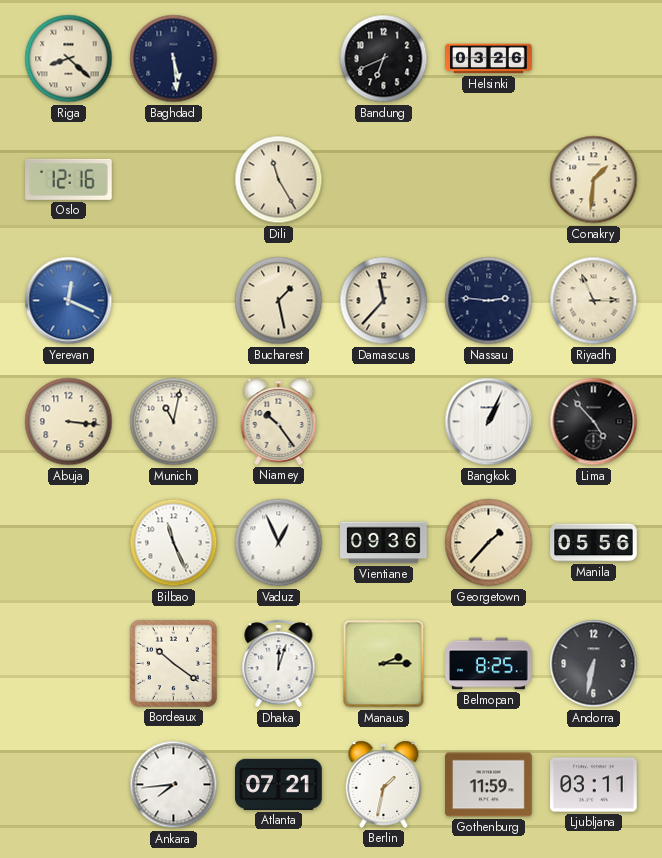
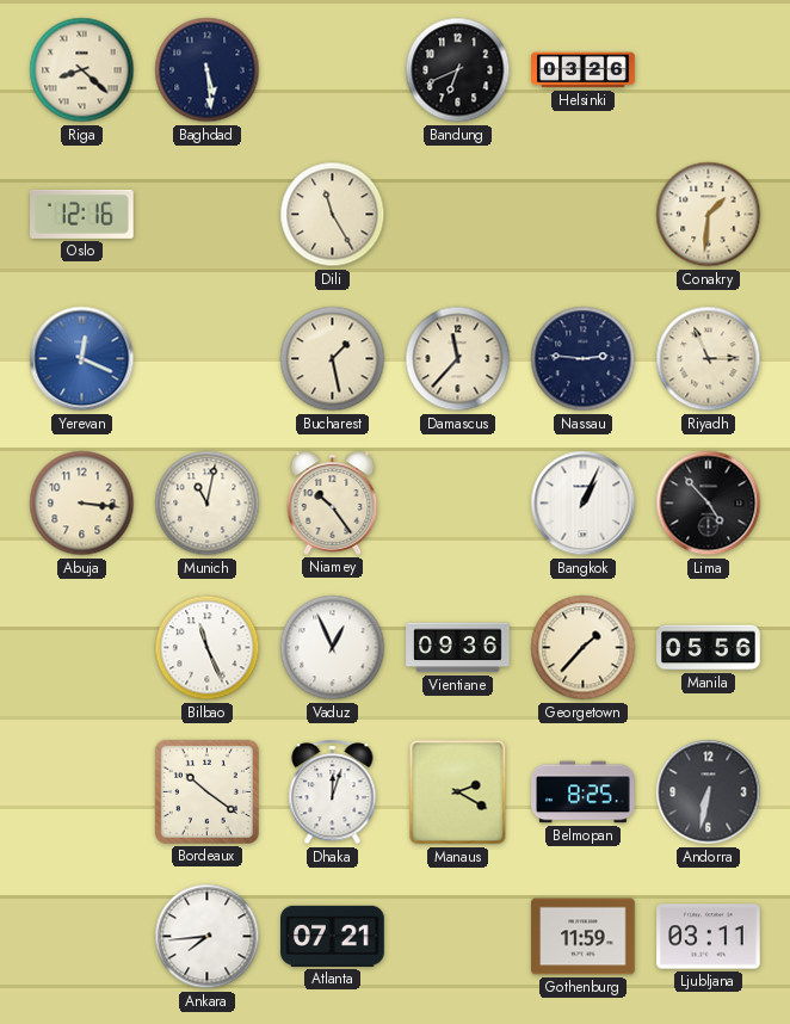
Manaus: 2:15 -> 2:20 (458, 792)
Berlin: 1:32 -> none (384, 784)
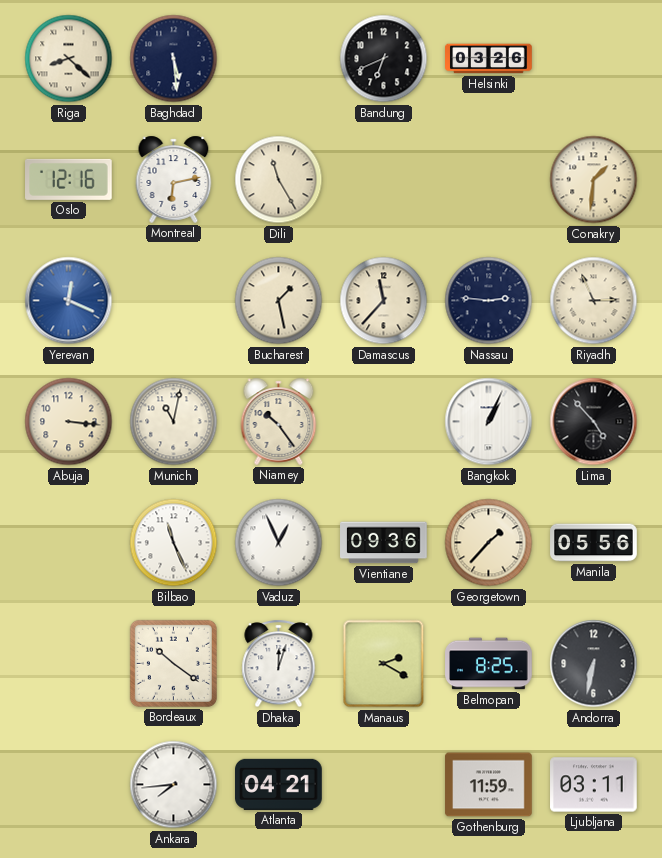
Montreal: none -> 6:13 (174, 179)
Atlanta: 07:21 -> 04:21 (279, 784)
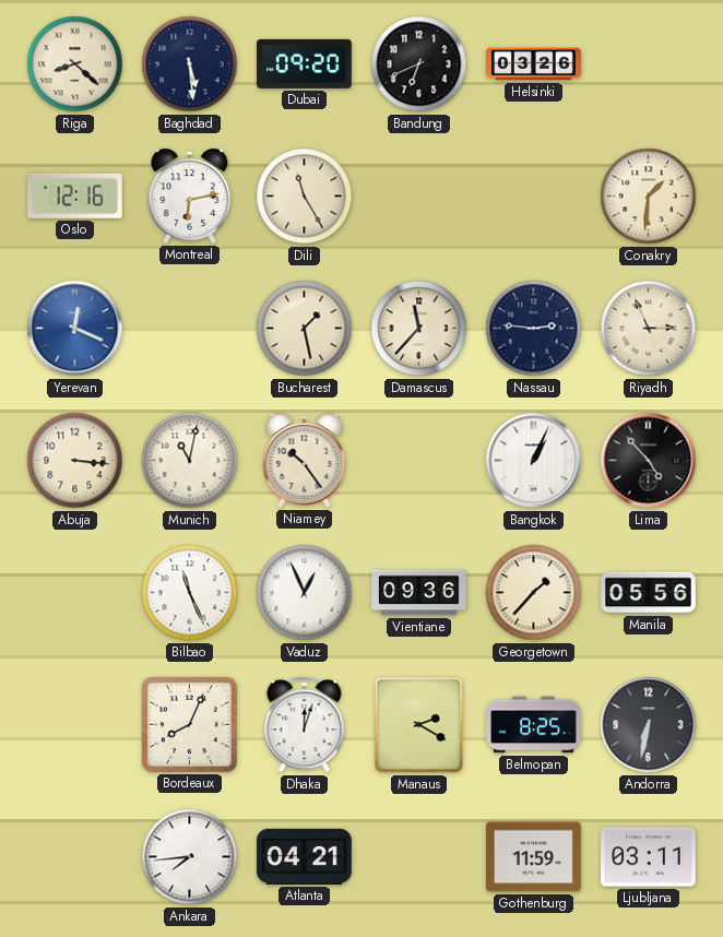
Dubai: none -> 09:20 (305, 63)
Bordeaux: 10:21 -> 8:04 (189, 724)
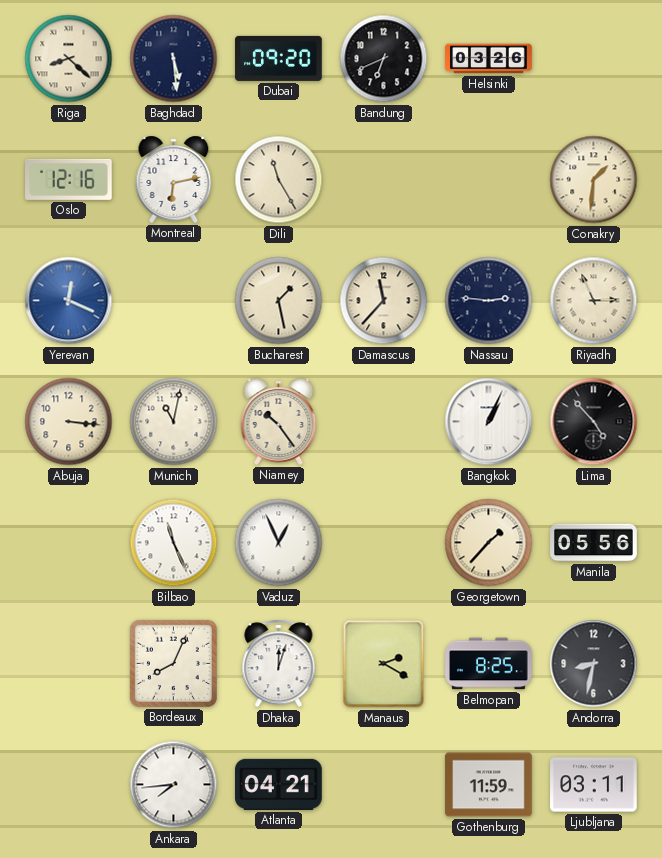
Vientiane: 09:36 -> none (419, 593)
Andorra: 6:32 -> 8:32 (594, 664)
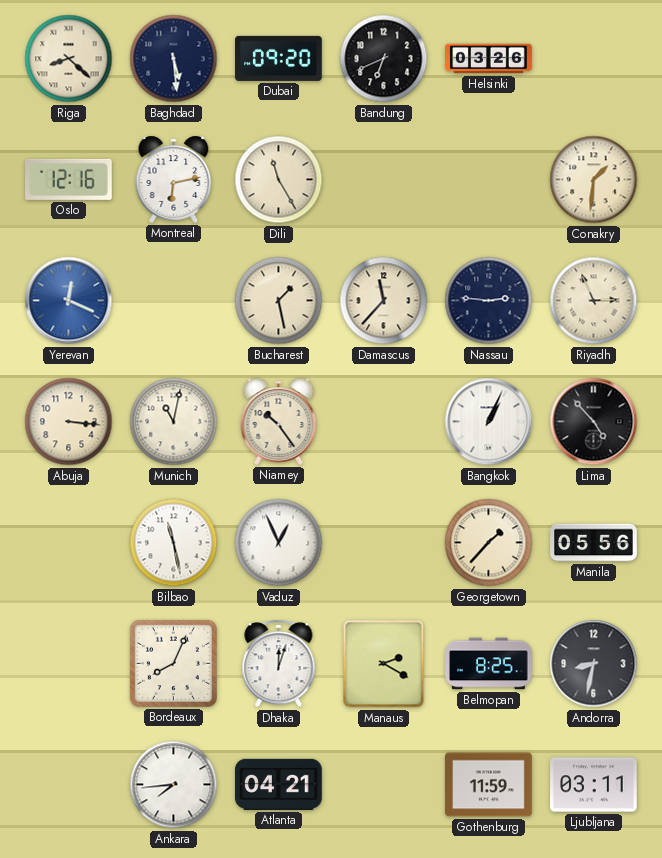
Bilbao: 11:26 -> 11:28 (174, 543)
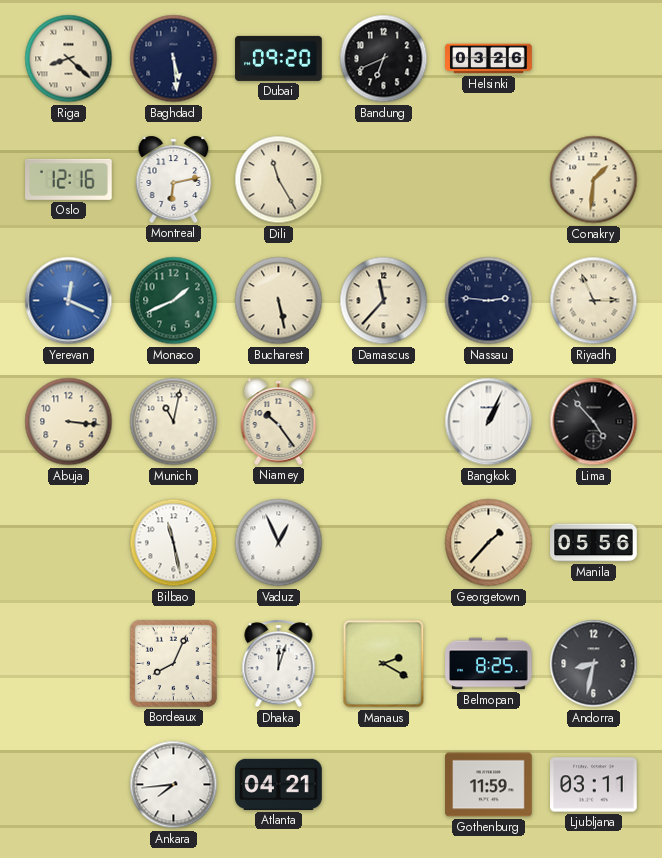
Monaco: none -> 1:41 (174, 301)
Bucharest: 1:28 -> 5:28 (279, 301)
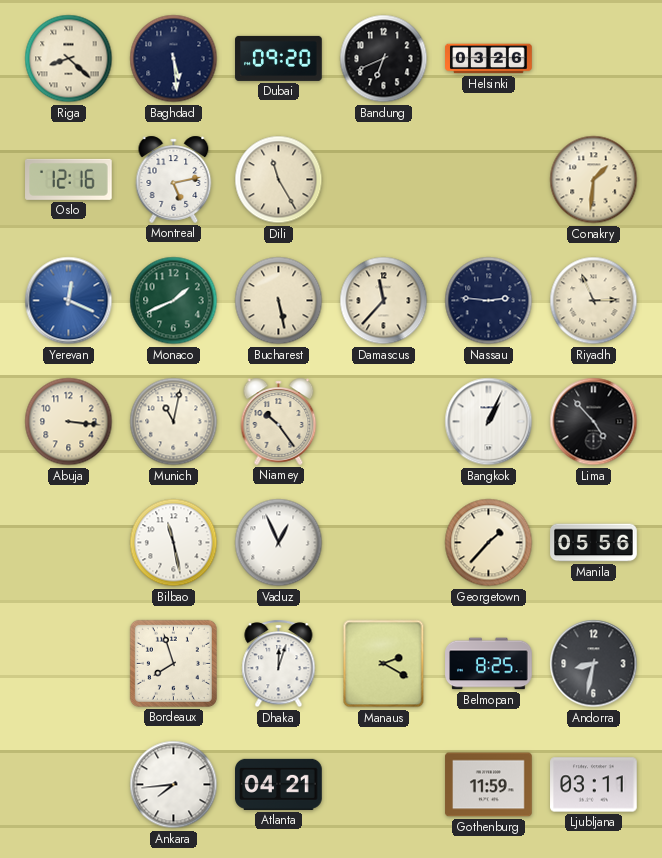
Montreal: 6:13 -> 5:13 (174, 179)
Bordeaux: 8:04 -> 7:57 (173, 663)
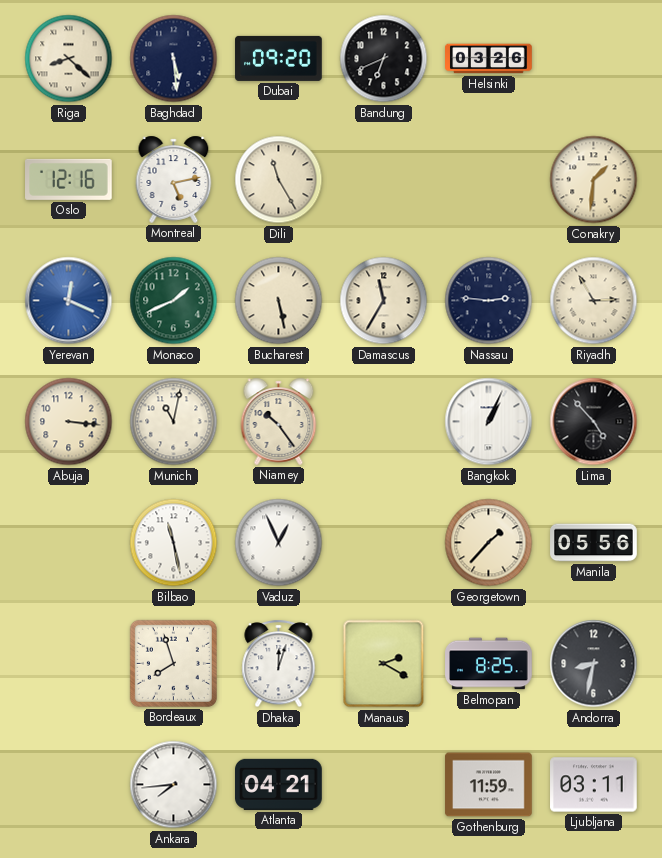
Damascus: 11:37 -> 11:35 (384, 301)
Riyadh: 2:56 -> 2:55 (594, 301)
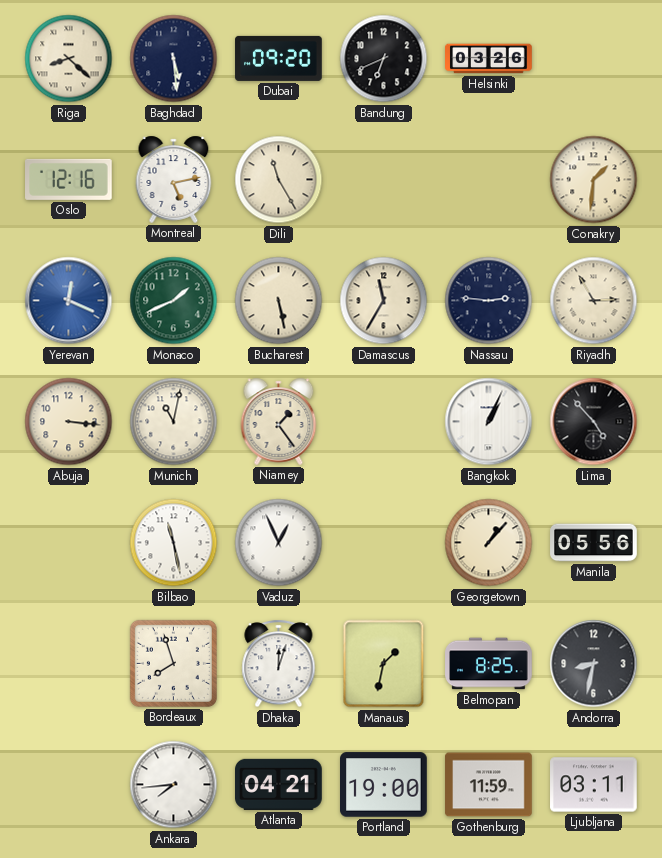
Niamey: 10:24 -> 1:24 (279, 421)
Georgetown: 1:37 -> 1:07 (489, 543)
Manaus: 2:20 -> 1:32 (384, 664)
Portland: none -> 19:00 (384, 785)
